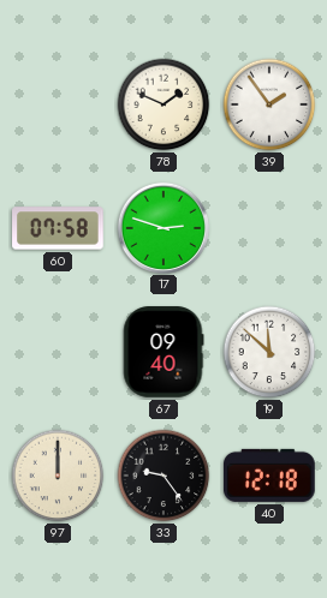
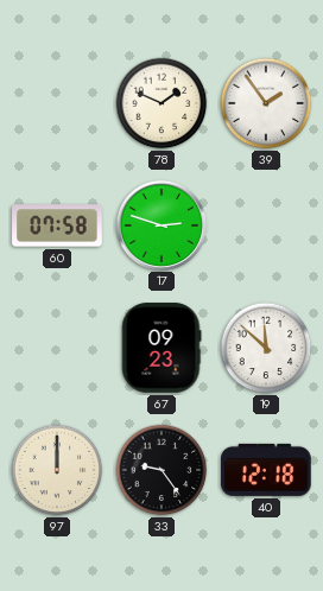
67: 09:40 -> 09:23 (161, 348)
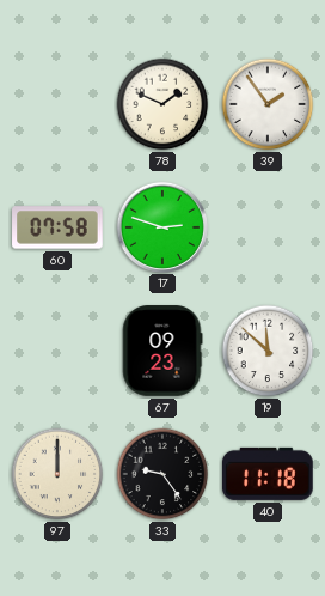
40: 12:18 -> 11:18 (268, 474)
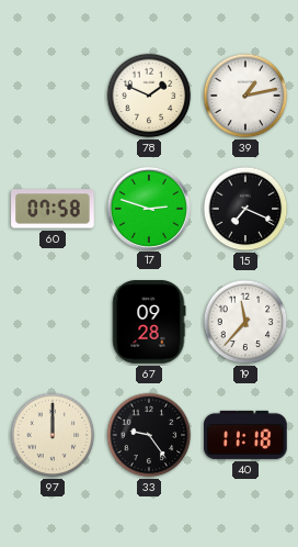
39: 1:54 -> 1:13 (245, 96)
15: none -> 7:19 (245, 209)
67: 09:23 -> 09:28 (149, 322)
19: 11:52 -> 11:37 (245, 322)
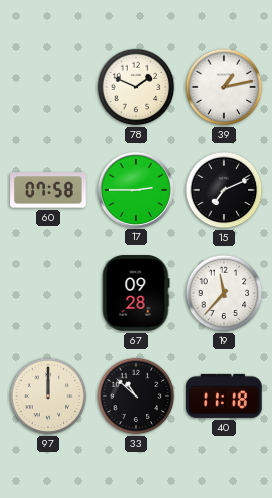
17: 2:48 -> 2:45 (135, 189)
15: 7:19 -> 7:11 (224, 190)
33: 9:24 -> 10:52 (136, 396)
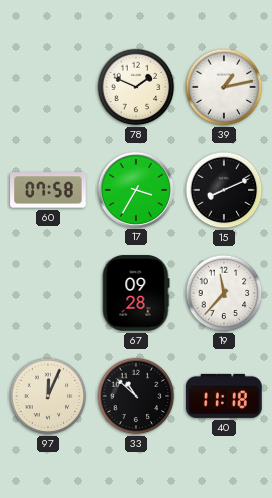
17: 2:45 -> 3:35 (135, 189)
15: 7:11 -> 8:11 (224, 190)
97: 12:00 -> 12:04 (48, 396)
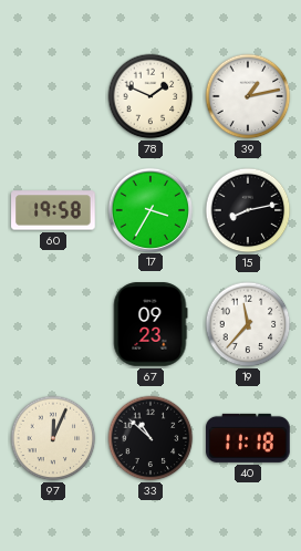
60: 07:58 -> 19:58 (53, 210)
15: 8:11 -> 8:13 (248, 210)
67: 09:28 -> 09:23 (150, 324)
